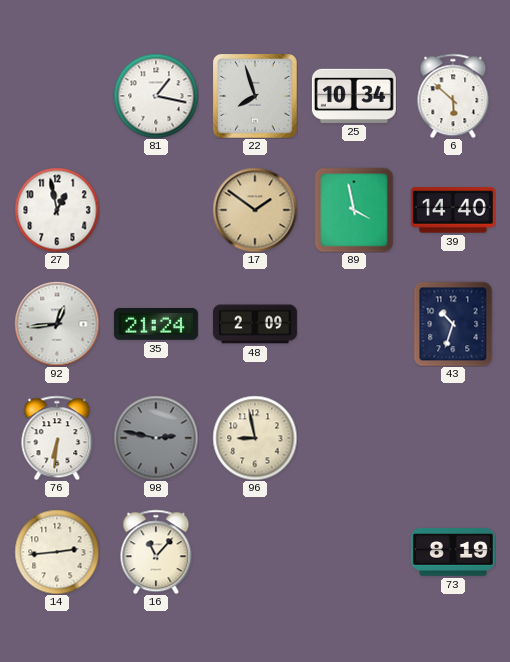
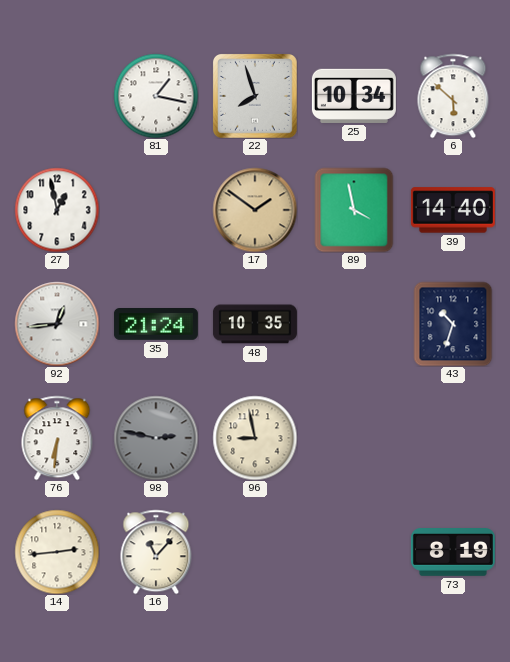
48: 2:09 -> 10:35 (255, 324)
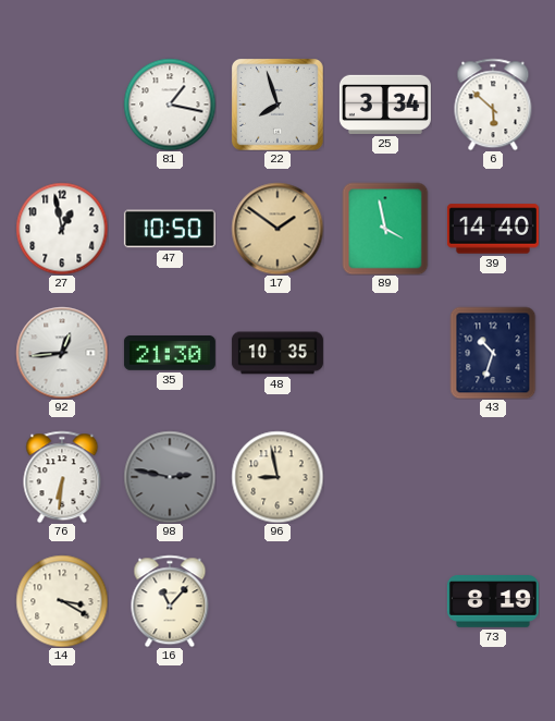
25: 10:34 -> 3:34 (385, 105)
47: none -> 10:50 (170, 229)
35: 21:24 -> 21:30 (170, 354)
14: 2:44 -> 3:20 (62, 601)
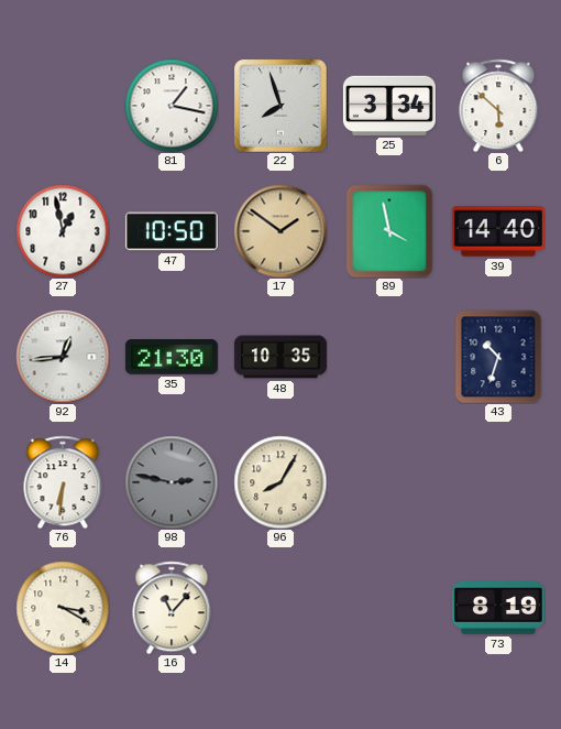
96: 8:58 -> 8:05 (280, 482)
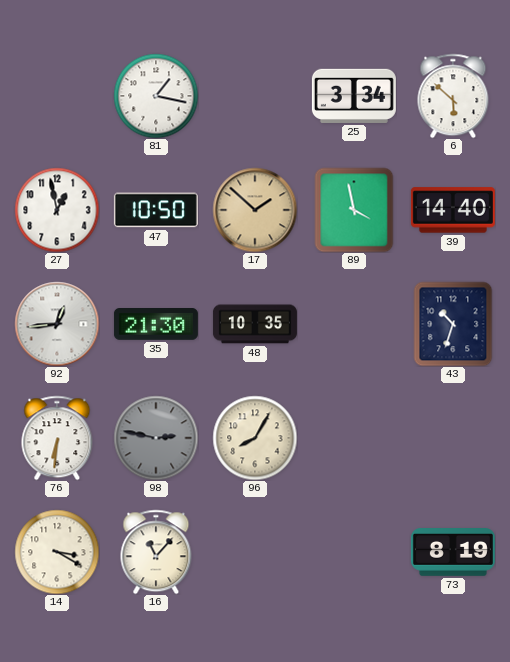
22: 7:57 -> none (280, 106)
17: 1:51 -> 1:52 (255, 210)
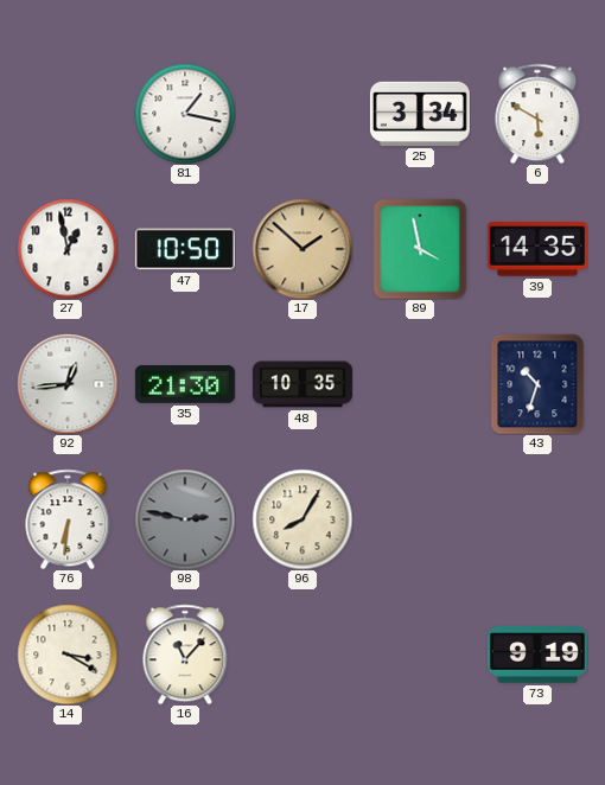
6: 5:52 -> 5:50 (537, 114)
39: 14:40 -> 14:35 (537, 249)
73: 8:19 -> 9:19 (537, 656)
